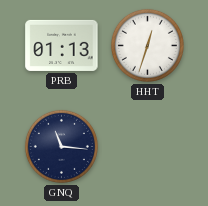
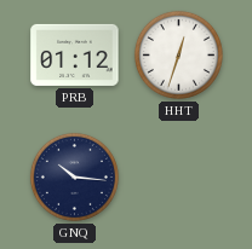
PRB: 01:13 -> 01:12 (75, 54)
GNQ: 11:16 -> 10:16 (74, 176)
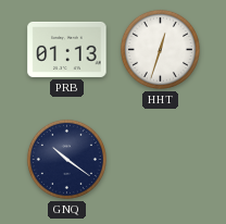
PRB: 01:12 -> 01:13 (67, 49)
GNQ: 10:16 -> 10:21 (66, 159)
